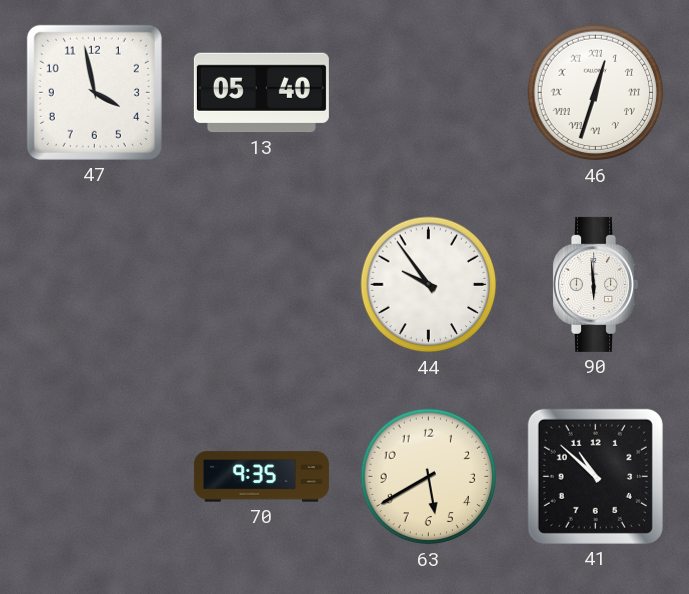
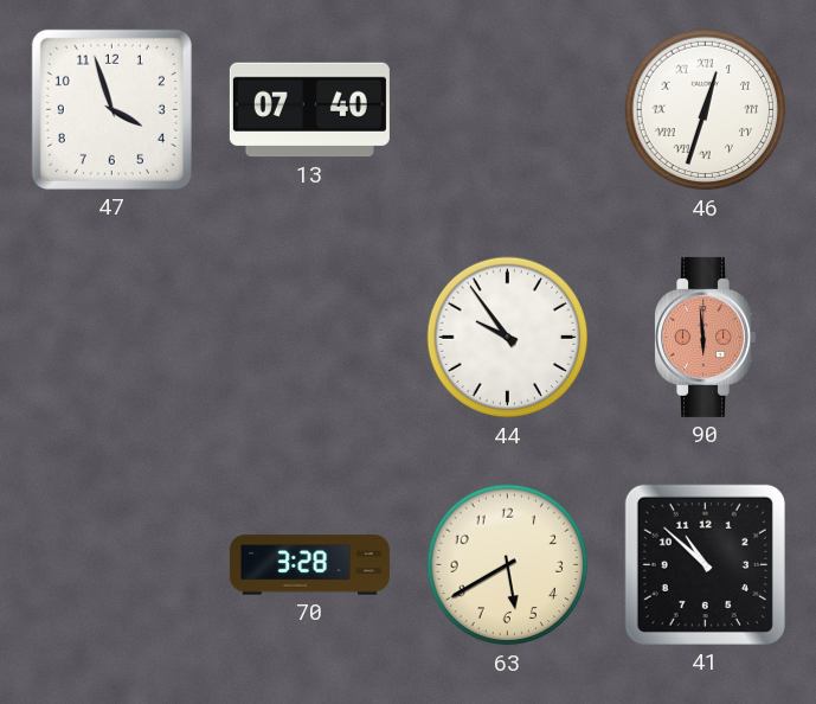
47: 3:58 -> 3:57 (111, 109)
13: 05:40 -> 07:40 (309, 110)
90 dial: white -> salmon (706, 337)
70: 9:35 -> 3:28 (309, 565)
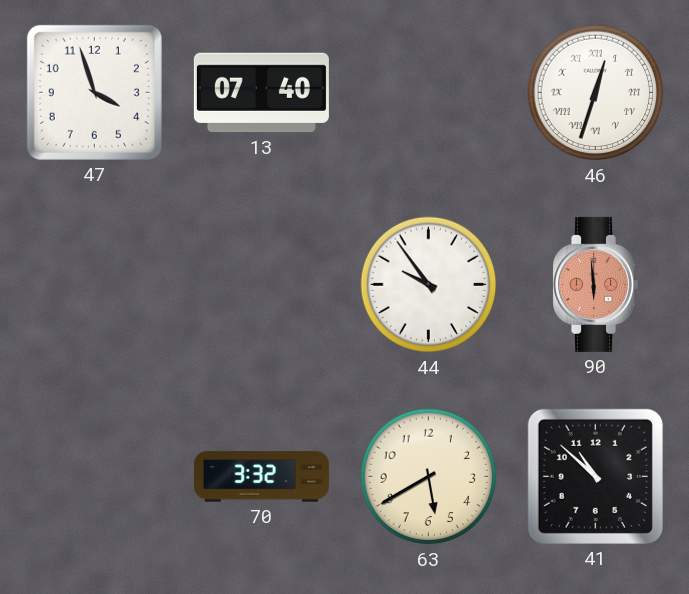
70: 3:28 -> 3:32 (261, 477)
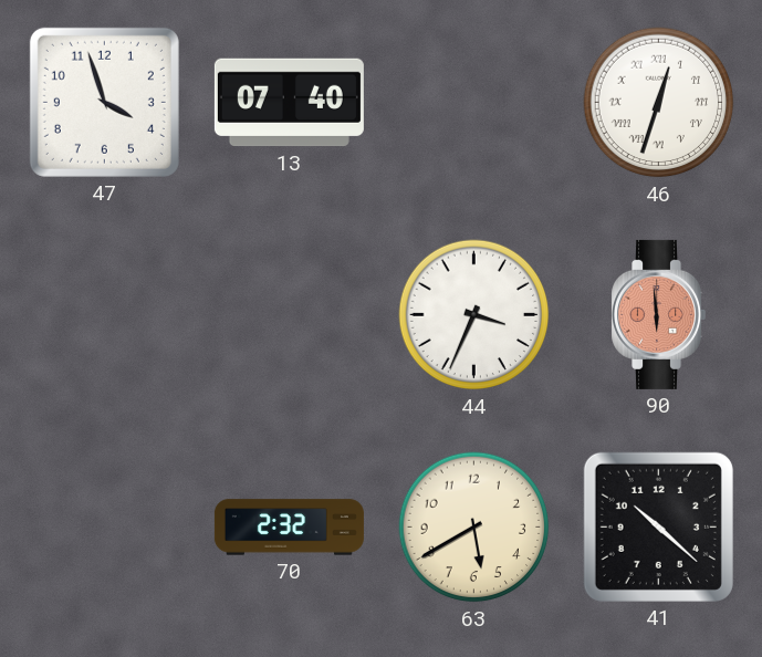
44: 9:54 -> 3:34 (474, 315)
70: 3:32 -> 2:32 (289, 528)
41: 10:52 -> 10:22 (658, 526)
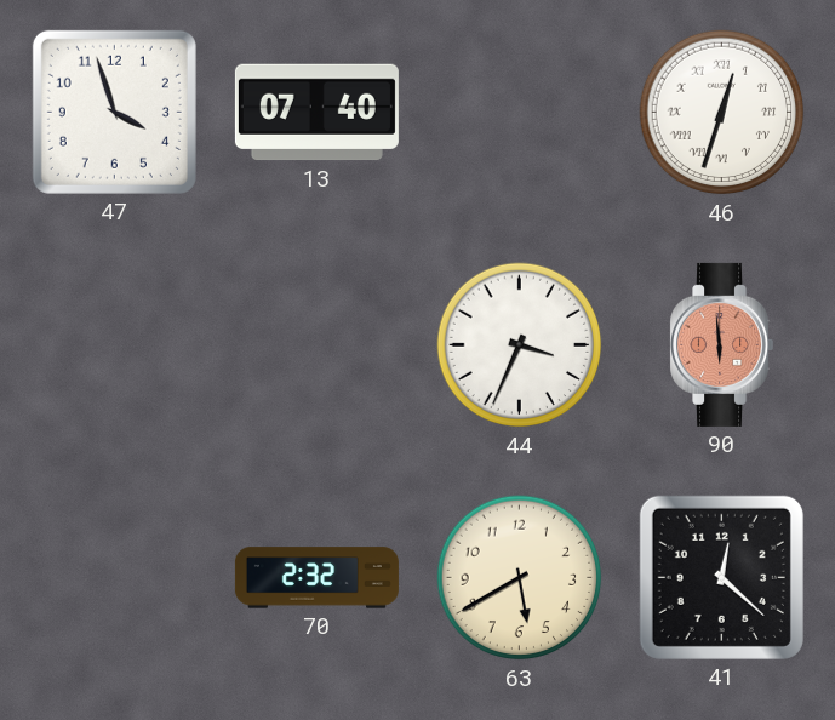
41: 10:22 -> 12:22 (721, 577)
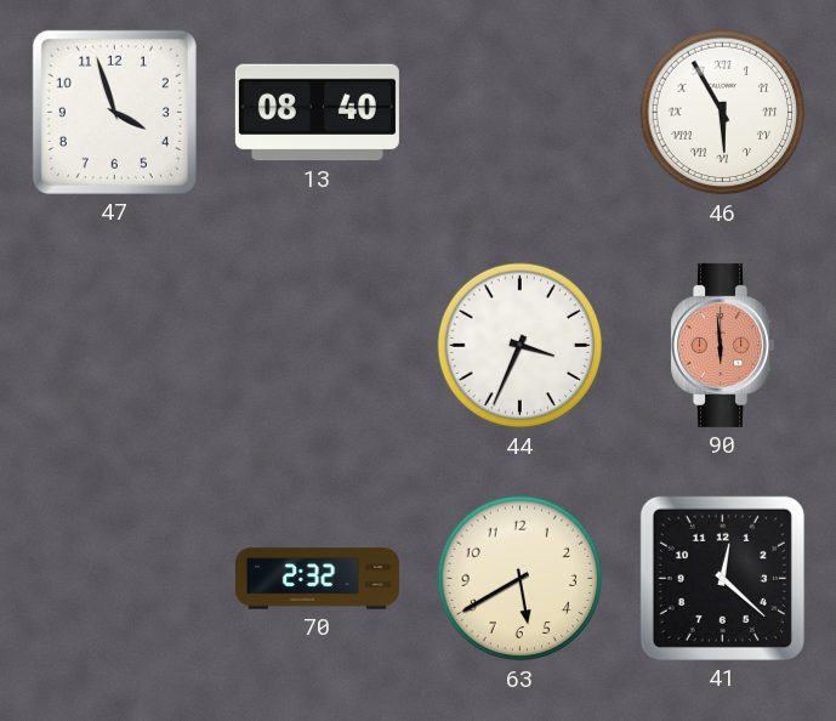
13: 07:40 -> 08:40 (317, 113)
46: 12:33 -> 5:55 (723, 113)
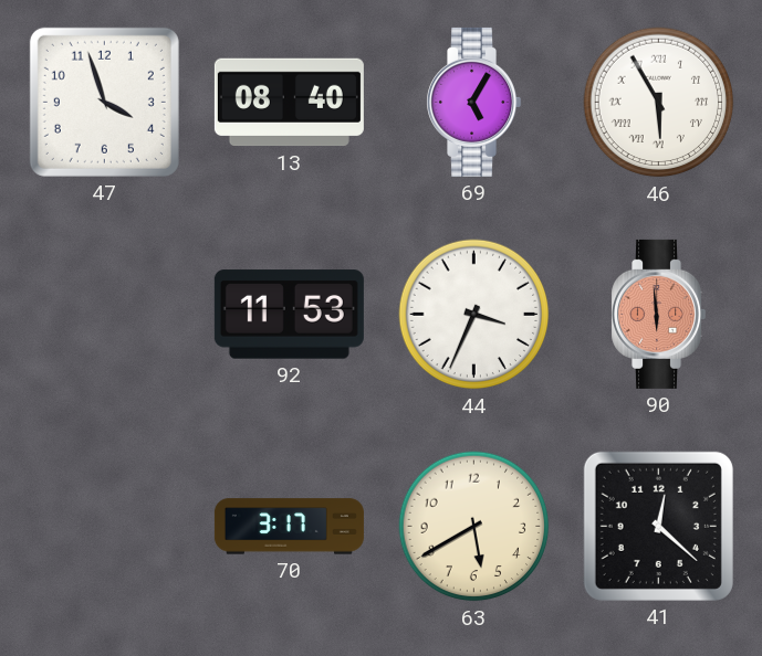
69: none -> 5:05 (474, 102)
92: none -> 11:53 (289, 315)
70: 2:32 -> 3:17 (289, 527)
